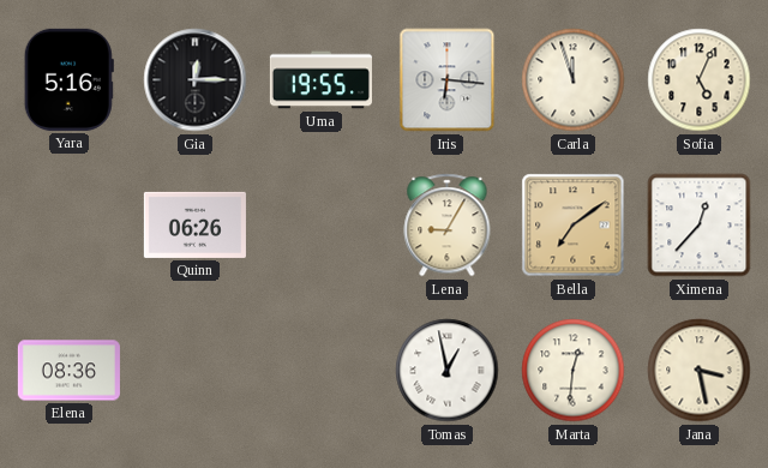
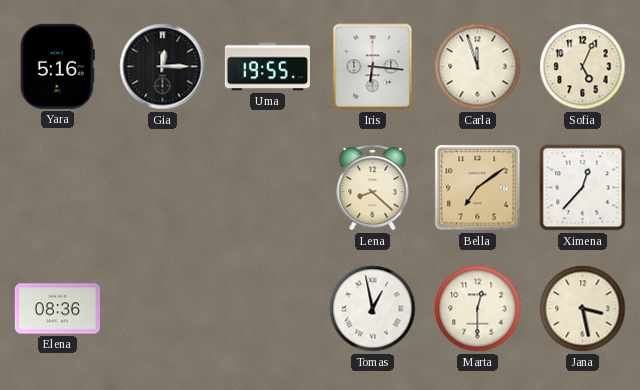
Quinn: 06:26 -> none (194, 224)
Lena: 9:05 -> 8:22 (373, 188)
Marta: 12:31 -> 12:30 (478, 309)
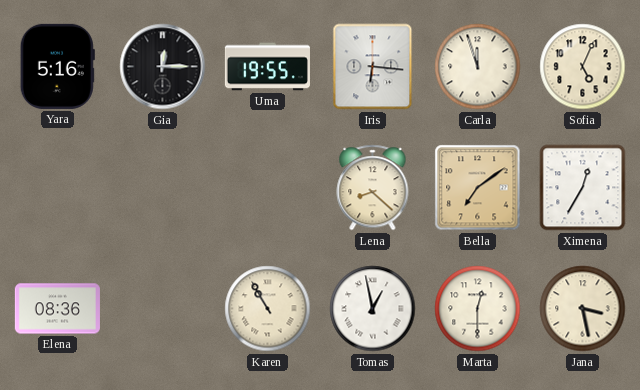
Ximena: 12:37 -> 12:35 (583, 188)
Karen: none -> 10:55 (268, 309)
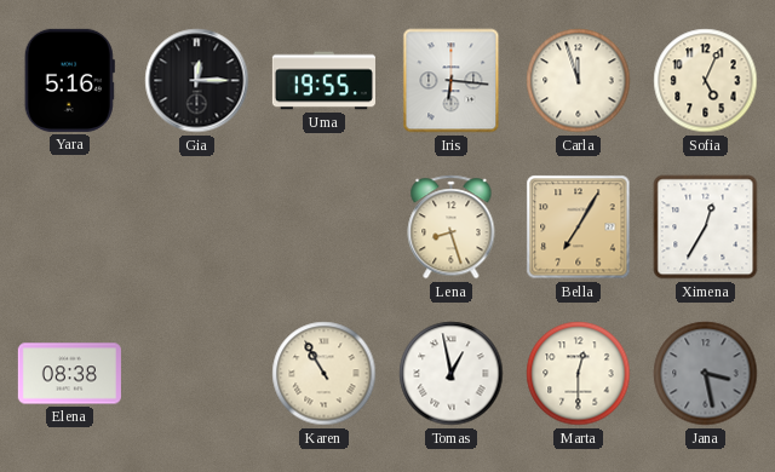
Lena: 8:22 -> 8:27 (452, 228)
Bella: 7:09 -> 7:05 (579, 228)
Elena: 08:36 -> 08:38 (69, 374)
Jana dial: cream -> grey (706, 374)
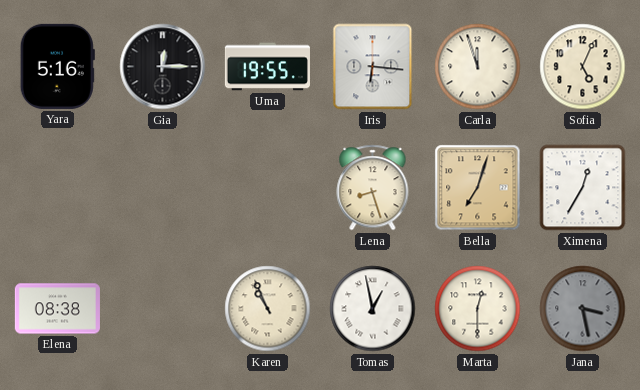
Bella: 7:05 -> 7:03 (478, 188)
Karen: 10:55 -> 10:56 (268, 309)
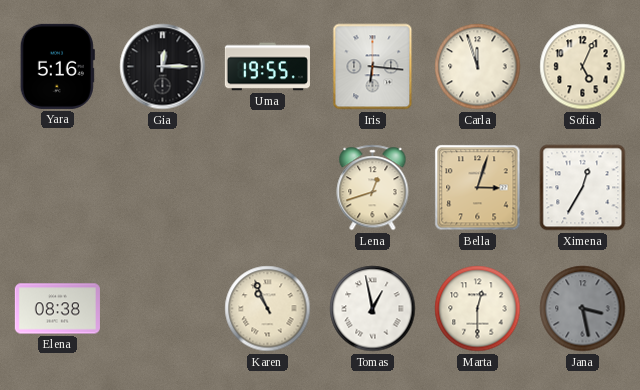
Lena: 8:27 -> 12:42 (373, 188)
Bella: 7:03 -> 3:03 (478, 188)
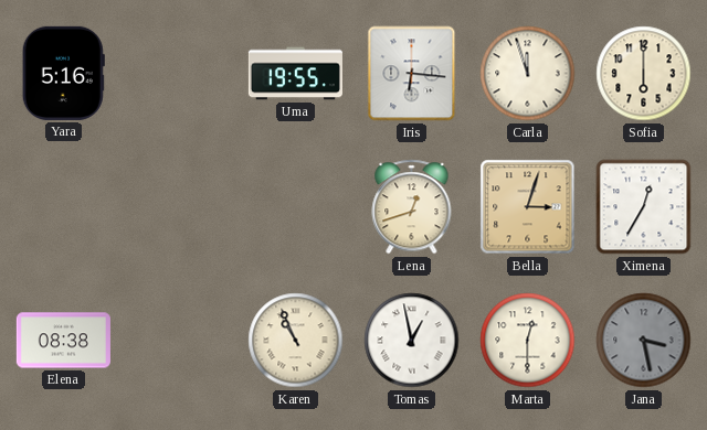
Gia: 12:15 -> none (163, 67)
Sofia: 5:04 -> 6:00 (644, 74)
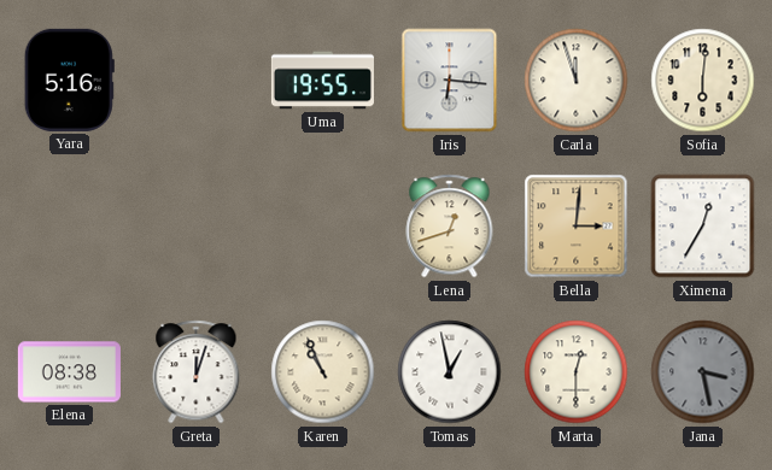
Sofia: 6:00 -> 6:01 (703, 81)
Bella: 3:03 -> 3:01 (577, 227)
Greta: none -> 12:03 (197, 372)
